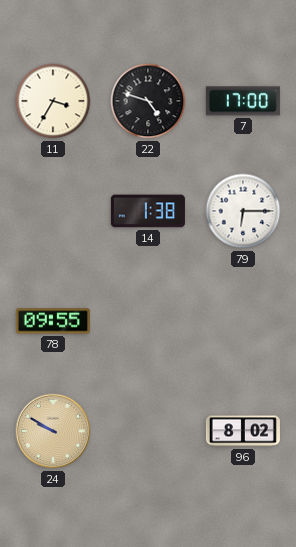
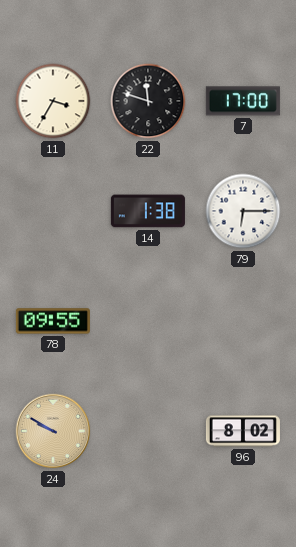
22: 4:48 -> 11:48 (148, 101)
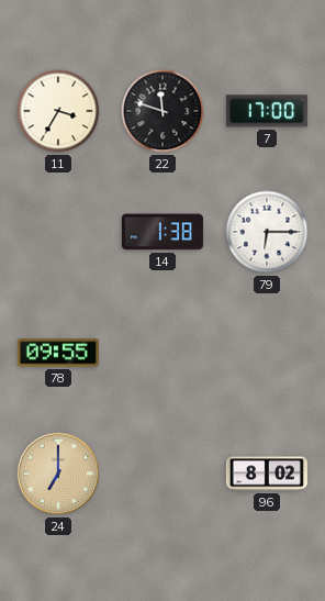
24: 9:50 -> 7:00 (58, 474)
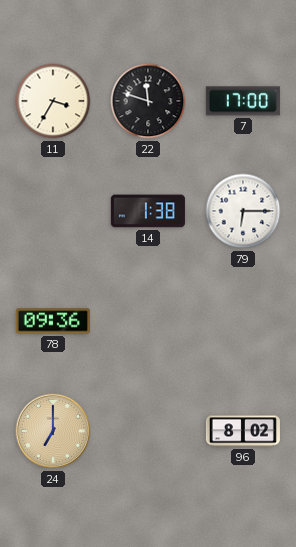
78: 09:55 -> 09:36 (53, 321)
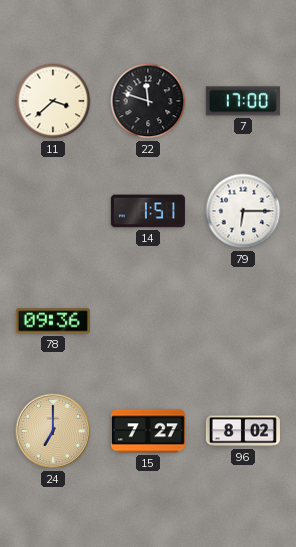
11: 3:35 -> 3:38 (53, 101)
14: 1:38 -> 1:51 (148, 211)
15: none -> 7:27 (148, 431)
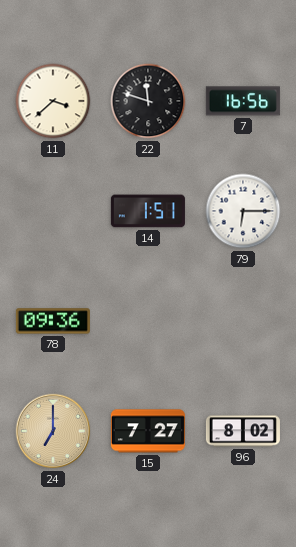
7: 17:00 -> 16:56 (243, 101)
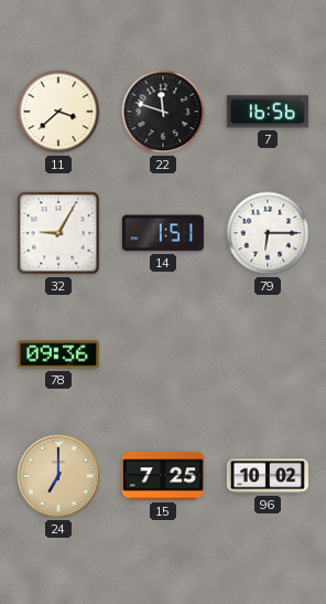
32: none -> 9:05 (58, 233)
15: 7:27 -> 7:25 (163, 476)
96: 8:02 -> 10:02 (268, 476)
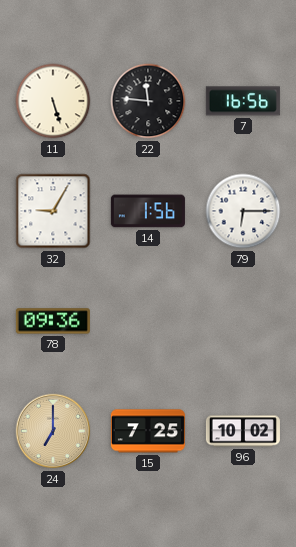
11: 3:38 -> 5:27 (53, 101)
22: 11:48 -> 11:46 (148, 101)
14: 1:51 -> 1:56 (148, 211)
